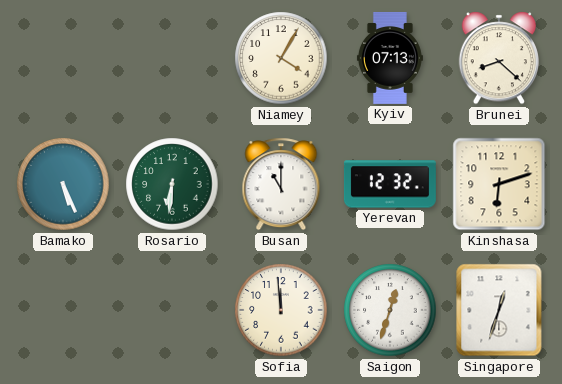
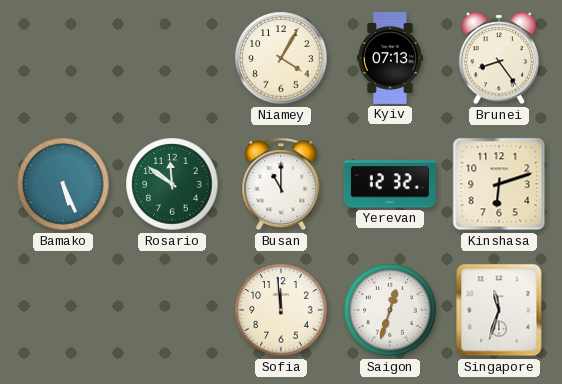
Brunei: 8:22 -> 8:24 (498, 58)
Rosario: 6:31 -> 11:51 (172, 184)
Singapore: 12:33 -> 11:33 (499, 310)
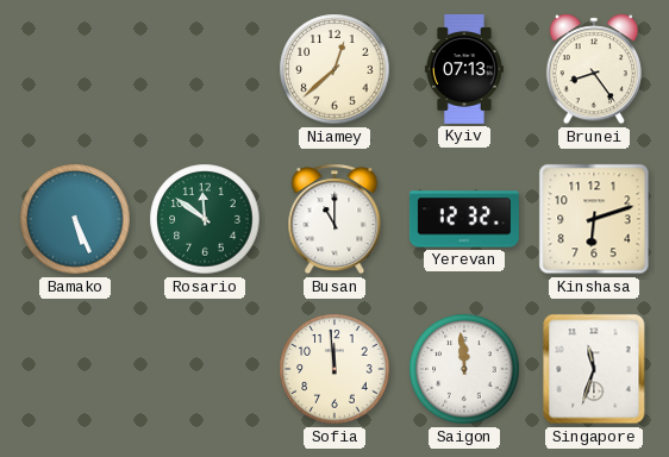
Niamey: 4:05 -> 12:38 (334, 69)
Saigon: 12:33 -> 11:59 (464, 369)
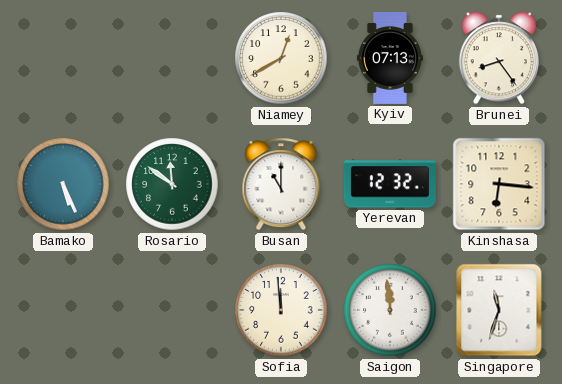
Niamey: 12:38 -> 12:40 (281, 58)
Kinshasa: 6:12 -> 6:16 (499, 184)
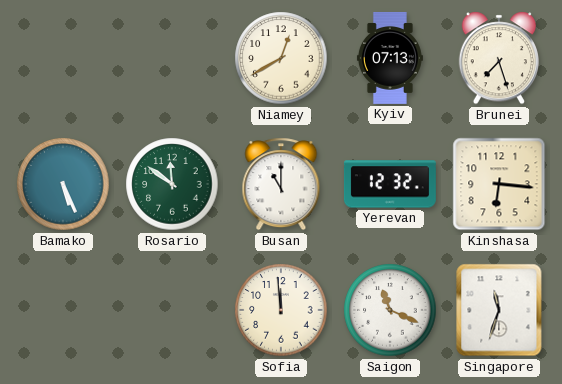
Brunei: 8:24 -> 7:27 (498, 58)
Saigon: 11:59 -> 11:19 (390, 310)
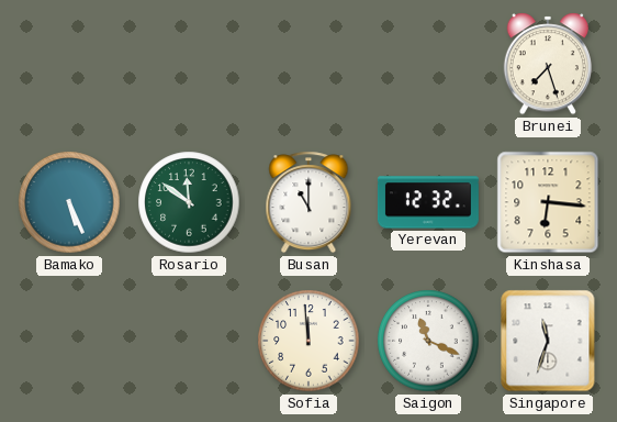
Niamey: 12:40 -> none (281, 58)
Kyiv: 07:13 -> none (390, 58)
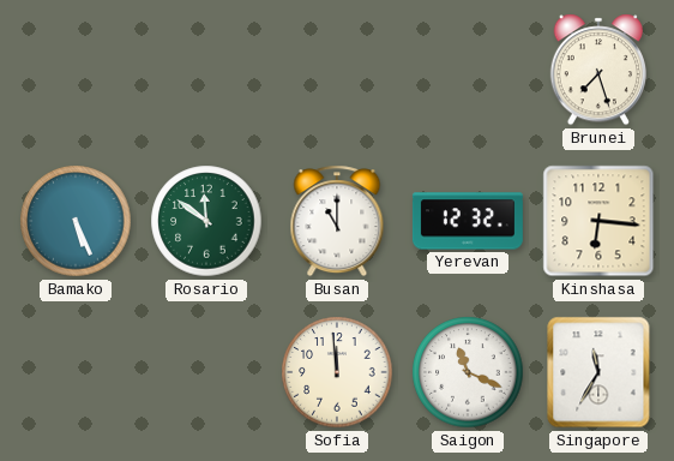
Singapore: 11:33 -> 11:35 (598, 372)
